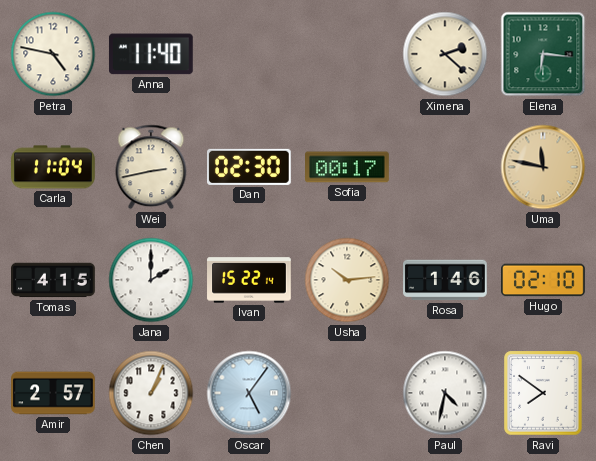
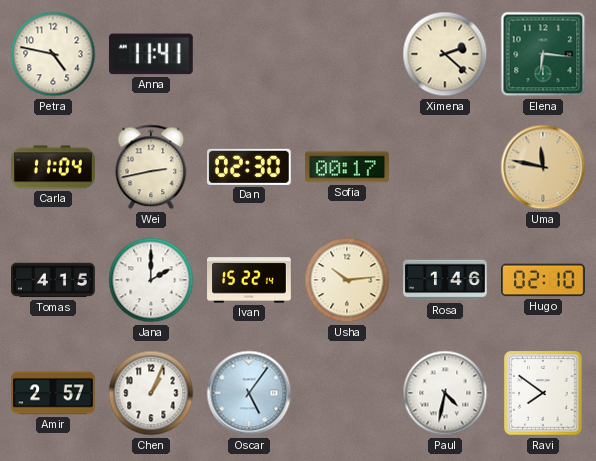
Anna: 11:40 -> 11:41 (151, 54)
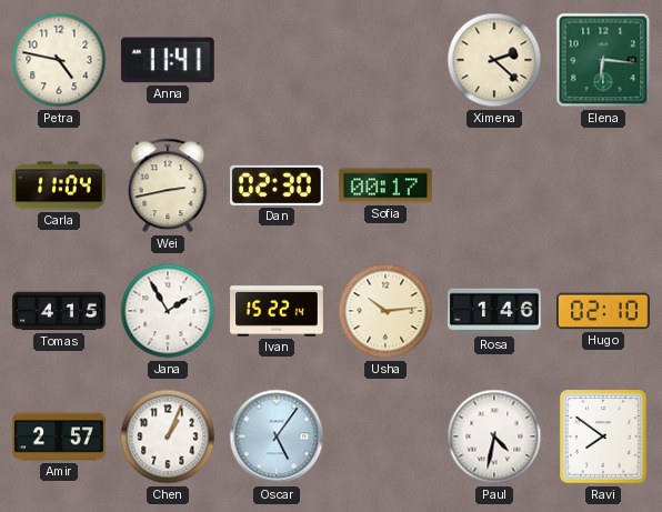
Uma: 11:47 -> none (543, 167)
Jana: 2:00 -> 1:55 (168, 311)
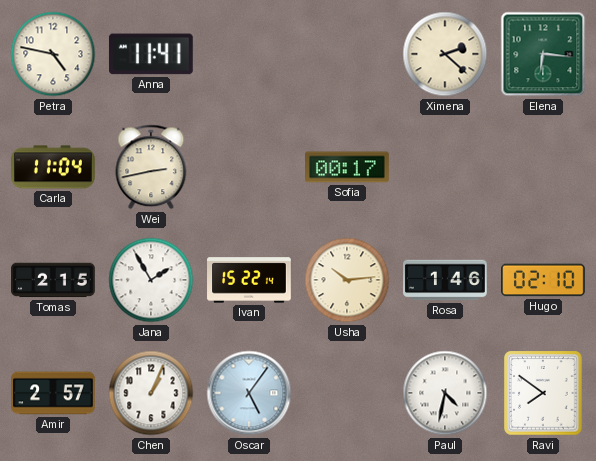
Dan: 02:30 -> none (278, 185)
Tomas: 4:15 -> 2:15 (53, 280)
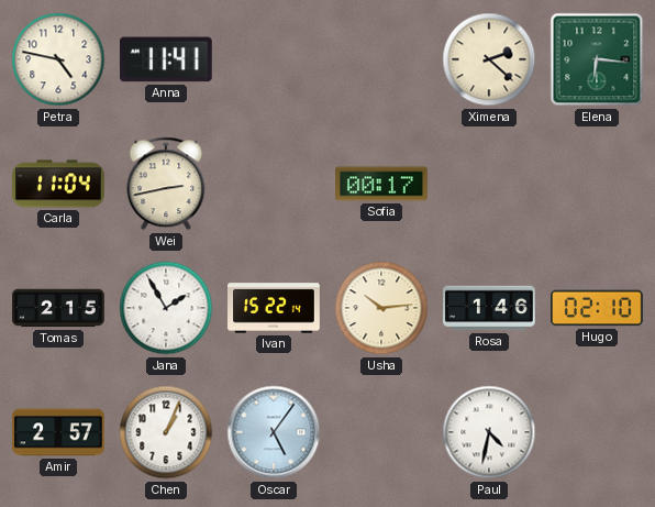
Ravi: 7:51 -> none (543, 393)
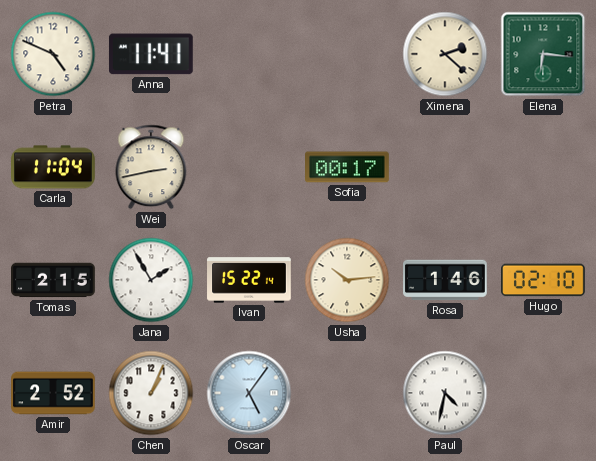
Petra: 4:47 -> 4:49 (53, 54)
Amir: 2:57 -> 2:52 (53, 393)
